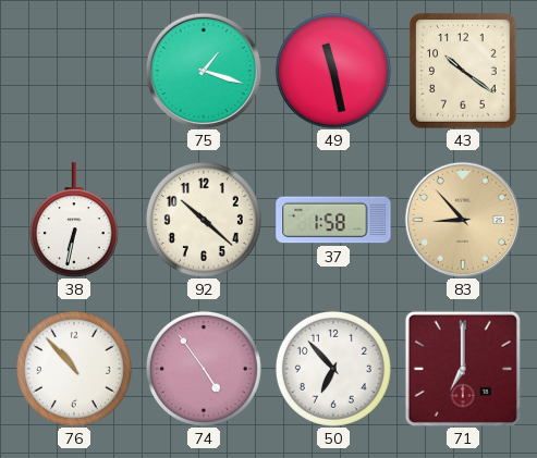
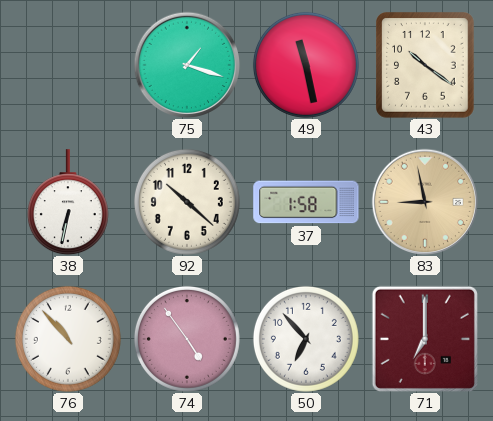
83: 8:53 -> 8:58 (425, 202)
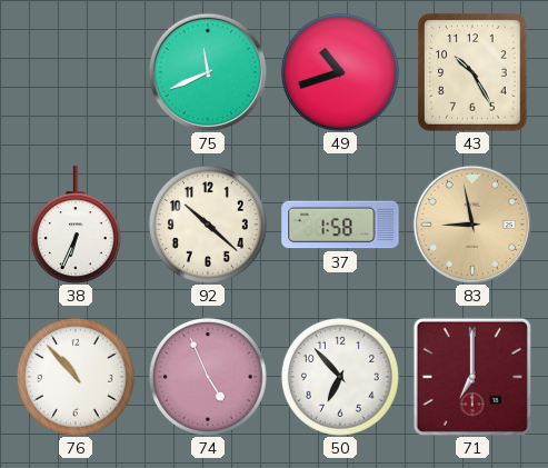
75: 1:18 -> 11:41 (208, 72)
49: 11:28 -> 10:42 (340, 72)
43: 10:21 -> 10:25 (474, 73)
38: 6:32 -> 6:34 (76, 225)
74: 4:54 -> 4:56 (208, 377)
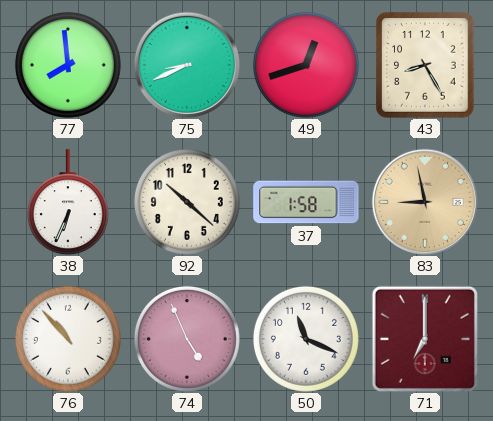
77: none -> 7:59 (68, 65)
75: 11:41 -> 8:41 (187, 65)
49: 10:42 -> 12:42 (306, 65)
43: 10:25 -> 8:25 (426, 66)
50: 6:53 -> 11:19 (306, 339)
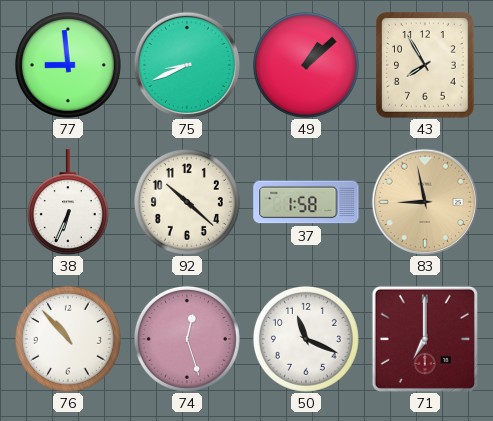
77: 7:59 -> 8:59 (68, 65)
49: 12:42 -> 1:08 (306, 65)
43: 8:25 -> 7:55 (426, 66)
74: 4:56 -> 12:27 (187, 339)
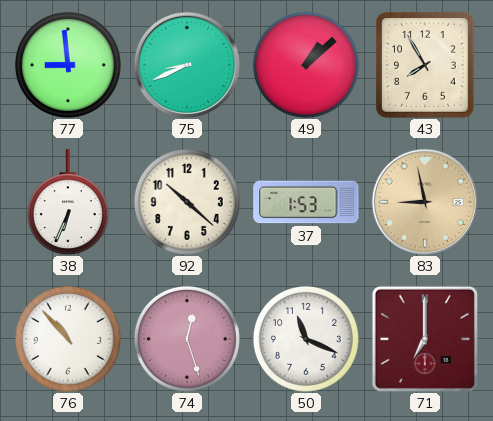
37: 1:58 -> 1:53 (306, 202)
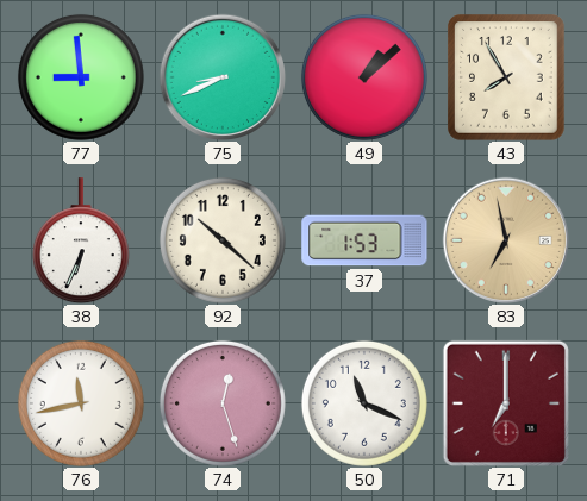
83: 8:58 -> 6:58 (506, 240)
76: 10:53 -> 11:43 (81, 403)
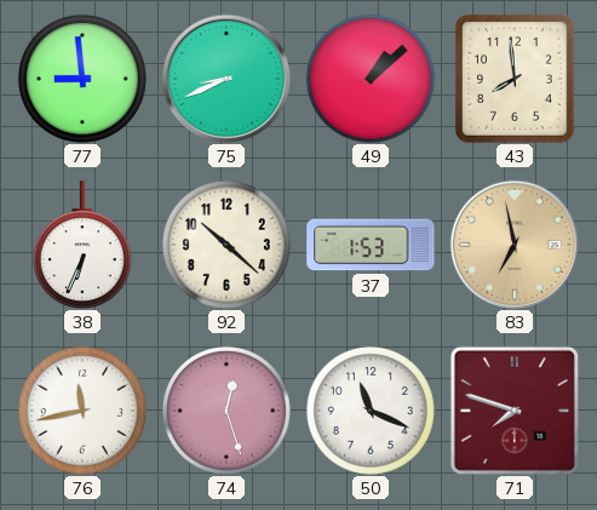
43: 7:55 -> 7:59 (516, 80)
71: 7:00 -> 7:48 (515, 411)
